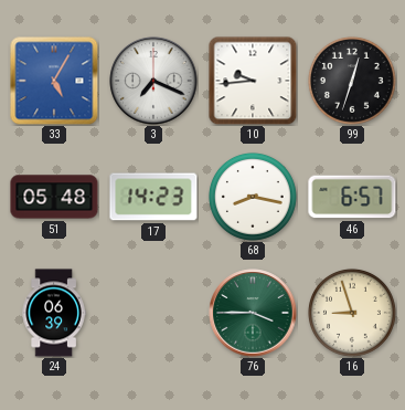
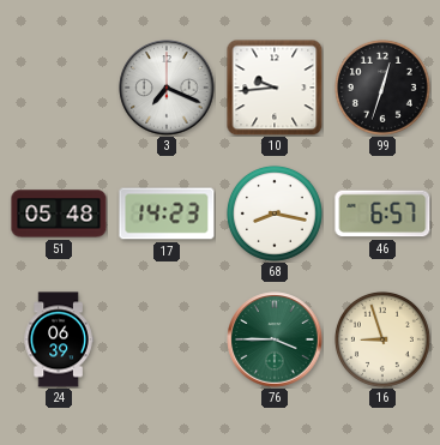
33: 5:05 -> none (54, 81)
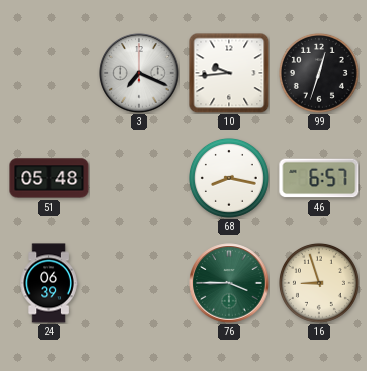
17: 14:23 -> none (167, 214)
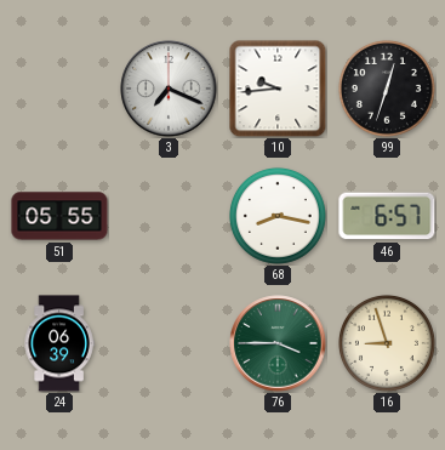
51: 05:48 -> 05:55 (59, 216)
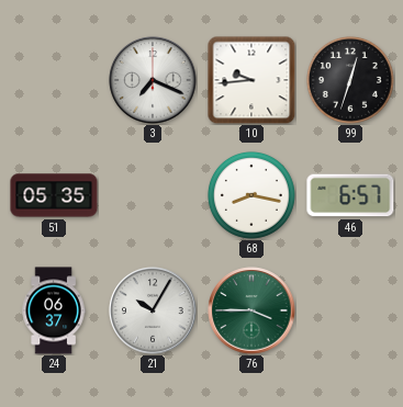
51: 05:55 -> 05:35 (54, 195)
24: 06:39 -> 06:37 (54, 310)
21: none -> 10:05 (153, 310)
16: 8:57 -> none (387, 343)
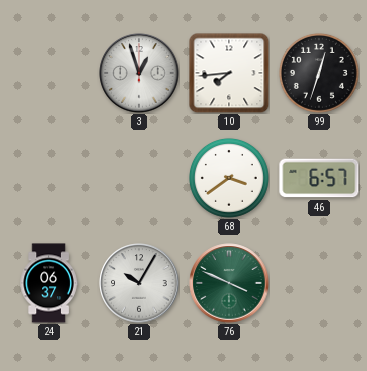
3: 7:19 -> 12:57 (139, 73)
10: 9:44 -> 7:44 (229, 73)
51: 05:35 -> none (54, 195)
68: 8:17 -> 3:39 (229, 178)
76: 3:45 -> 3:49 (229, 283)
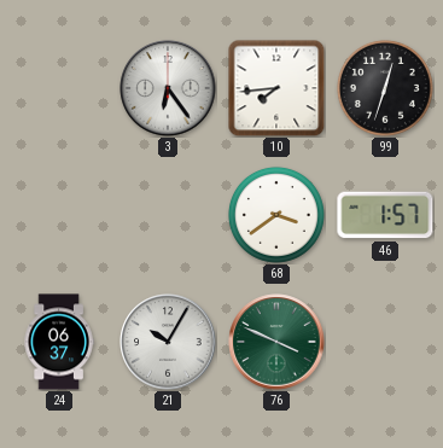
3: 12:57 -> 6:24 (168, 88)
46: 6:57 -> 1:57 (385, 215)
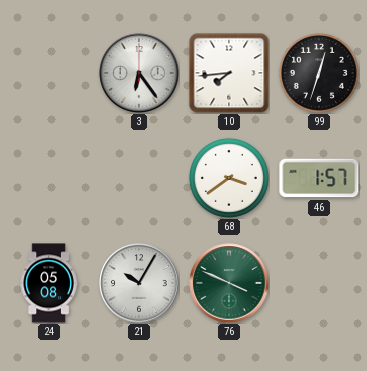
24: 06:37 -> 05:08 (49, 283)
